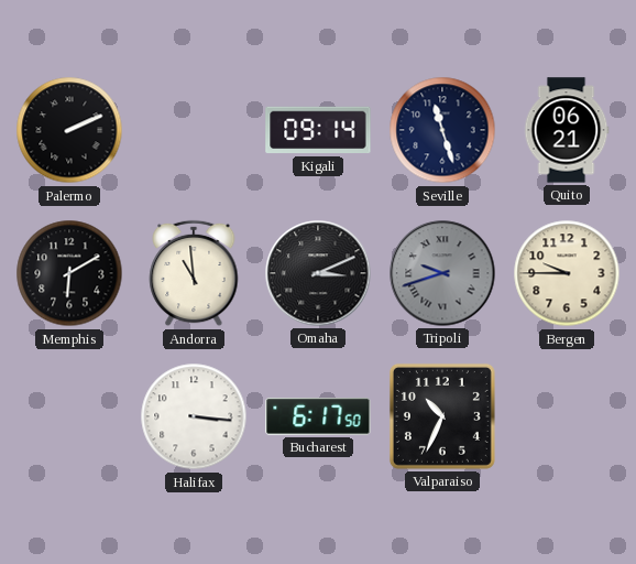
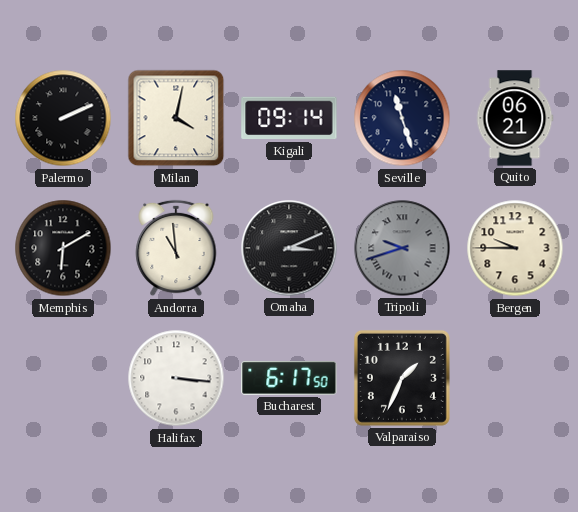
Milan: none -> 4:02 (176, 118)
Valparaiso: 10:34 -> 1:34 (402, 378)
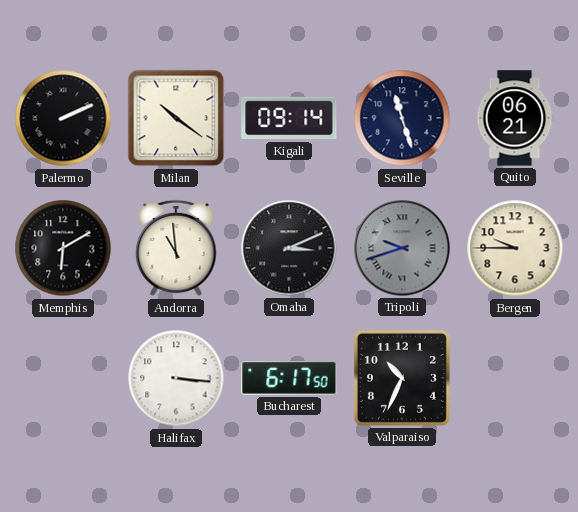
Milan: 4:02 -> 10:21 (176, 118)
Valparaiso: 1:34 -> 10:34 (402, 378)
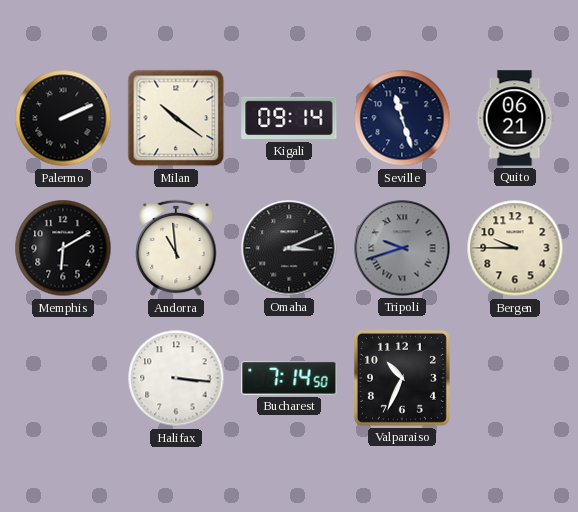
Bucharest: 6:17 -> 7:14 (289, 378)
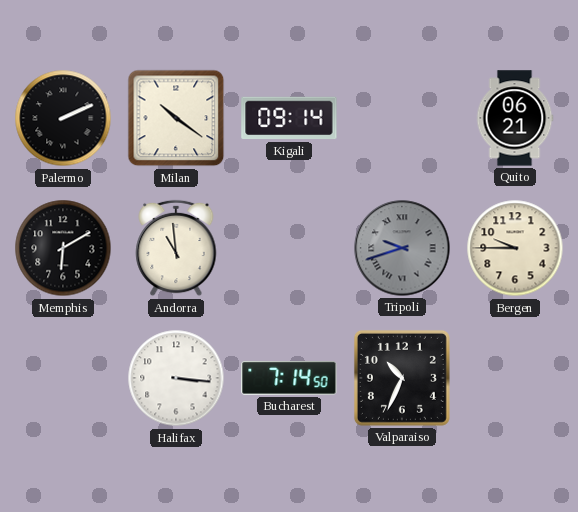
Seville: 11:27 -> none (402, 118)
Omaha: 3:11 -> none (289, 248)
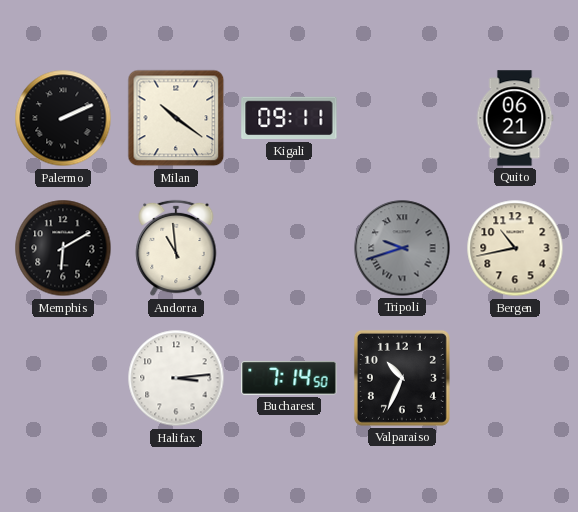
Kigali: 09:14 -> 09:11 (289, 118)
Bergen: 9:45 -> 10:43 (515, 248)
Halifax: 3:16 -> 3:14 (176, 378)
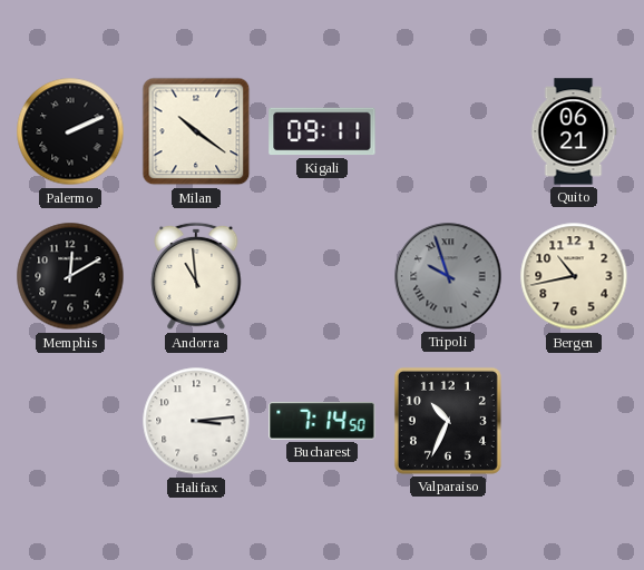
Memphis: 6:10 -> 12:10 (70, 276)
Tripoli: 9:42 -> 9:57 (448, 276)
